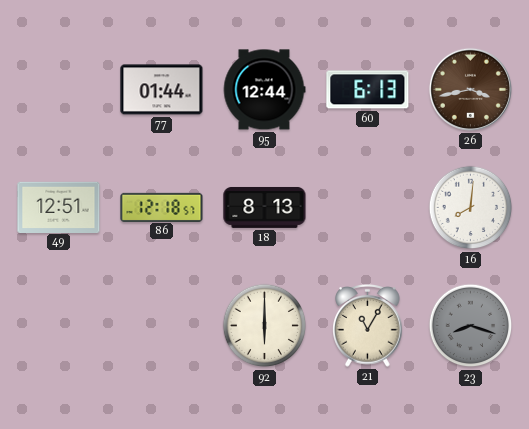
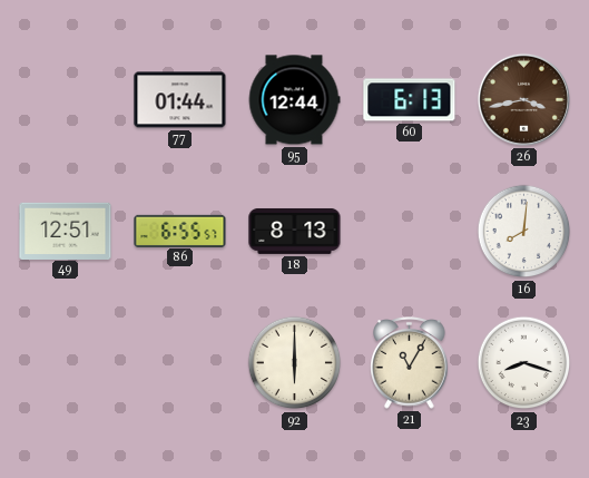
86: 12:18 -> 6:55 (180, 231)
23 dial: grey -> white (524, 363)
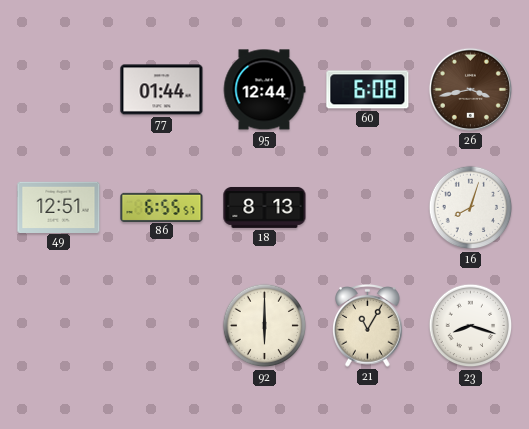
60: 6:13 -> 6:08 (368, 90)
16: 8:01 -> 8:03 (471, 208)
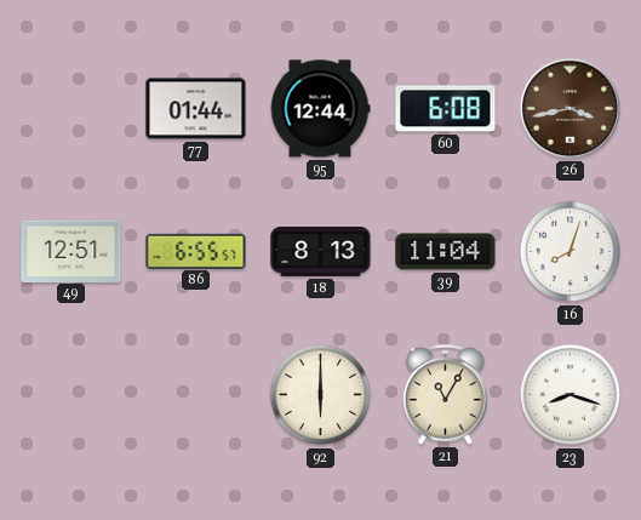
39: none -> 11:04 (446, 252)
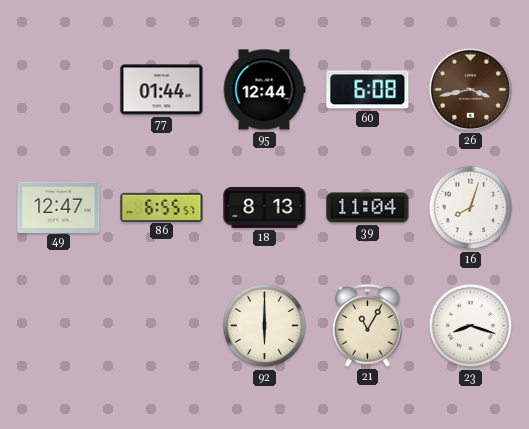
49: 12:51 -> 12:47 (59, 207)
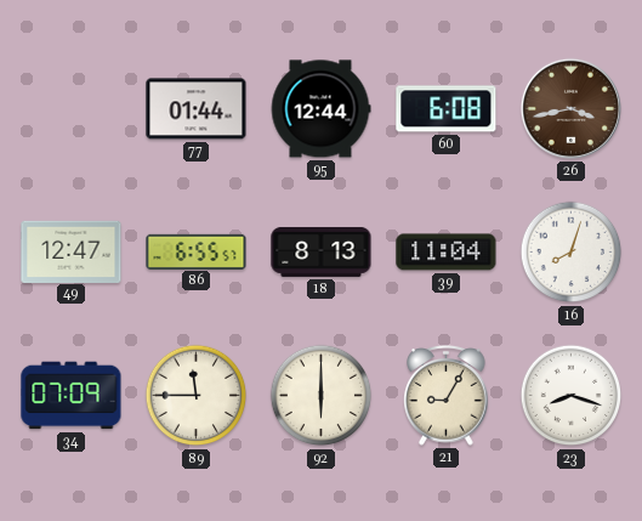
34: none -> 07:09 (72, 396)
89: none -> 11:45 (197, 396)
21: 11:05 -> 9:05 (447, 396)
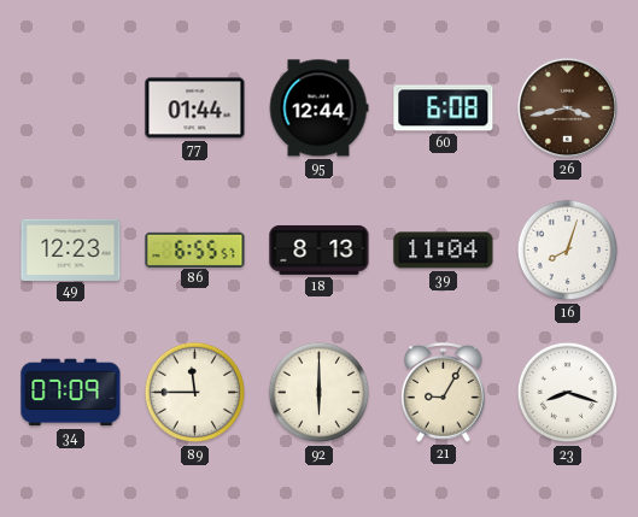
49: 12:47 -> 12:23 (71, 249)
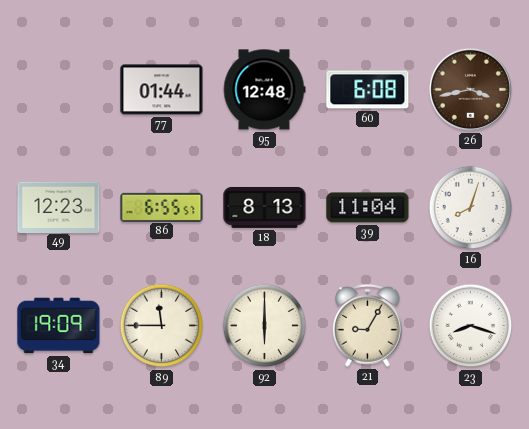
95: 12:44 -> 12:48 (264, 90)
34: 07:09 -> 19:09 (59, 326)
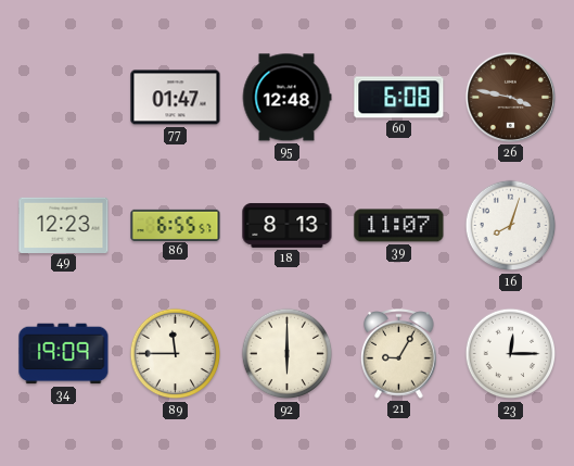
77: 01:44 -> 01:47 (176, 98)
26: 3:43 -> 3:47 (510, 97)
39: 11:04 -> 11:07 (399, 226)
23: 8:18 -> 12:15 (511, 354)
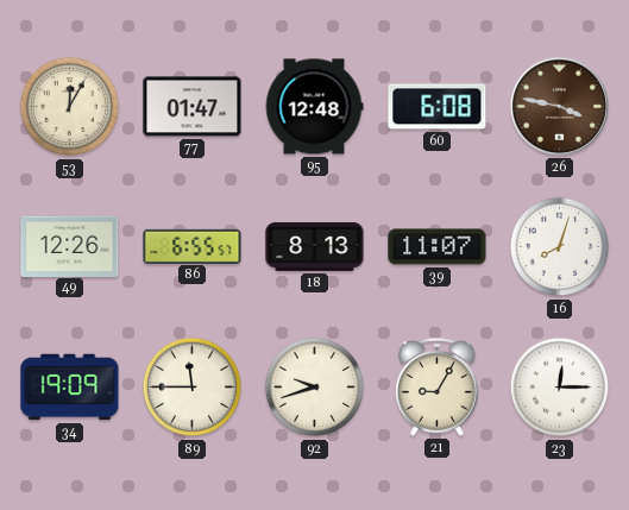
53: none -> 12:05 (70, 107)
49: 12:23 -> 12:26 (70, 246)
92: 6:00 -> 9:42 (315, 388)
